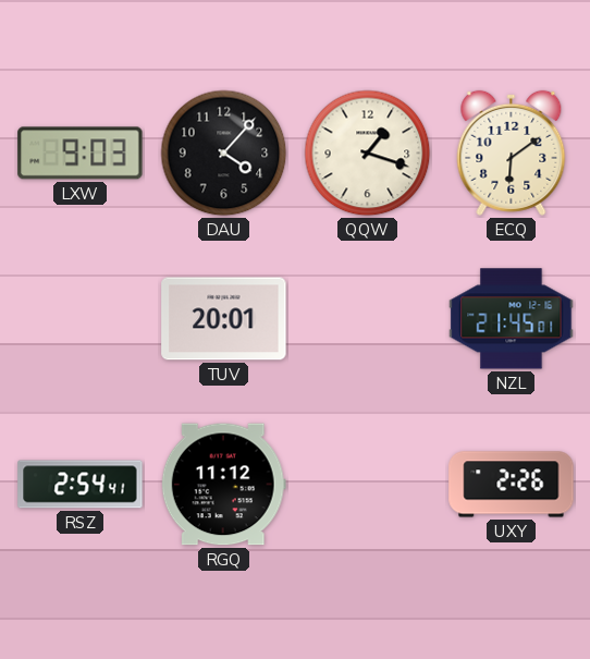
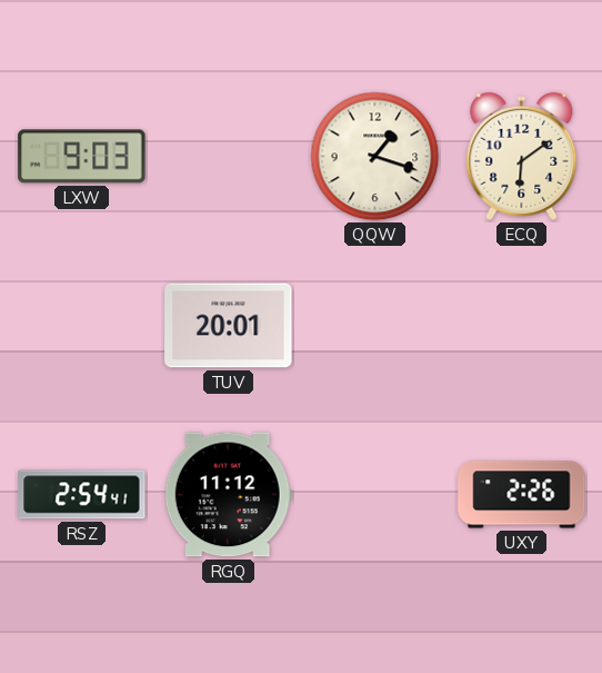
DAU: 4:07 -> none (224, 154)
NZL: 21:45 -> none (512, 319)
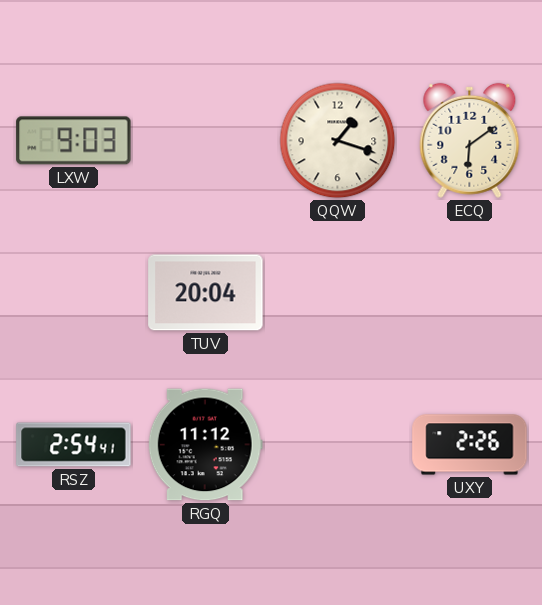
TUV: 20:01 -> 20:04 (206, 293)
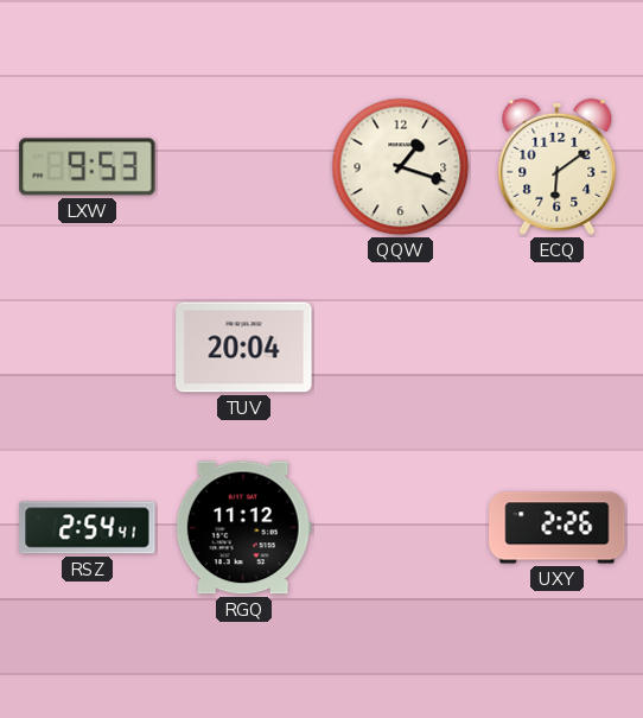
LXW: 9:03 -> 9:53 (88, 167)
